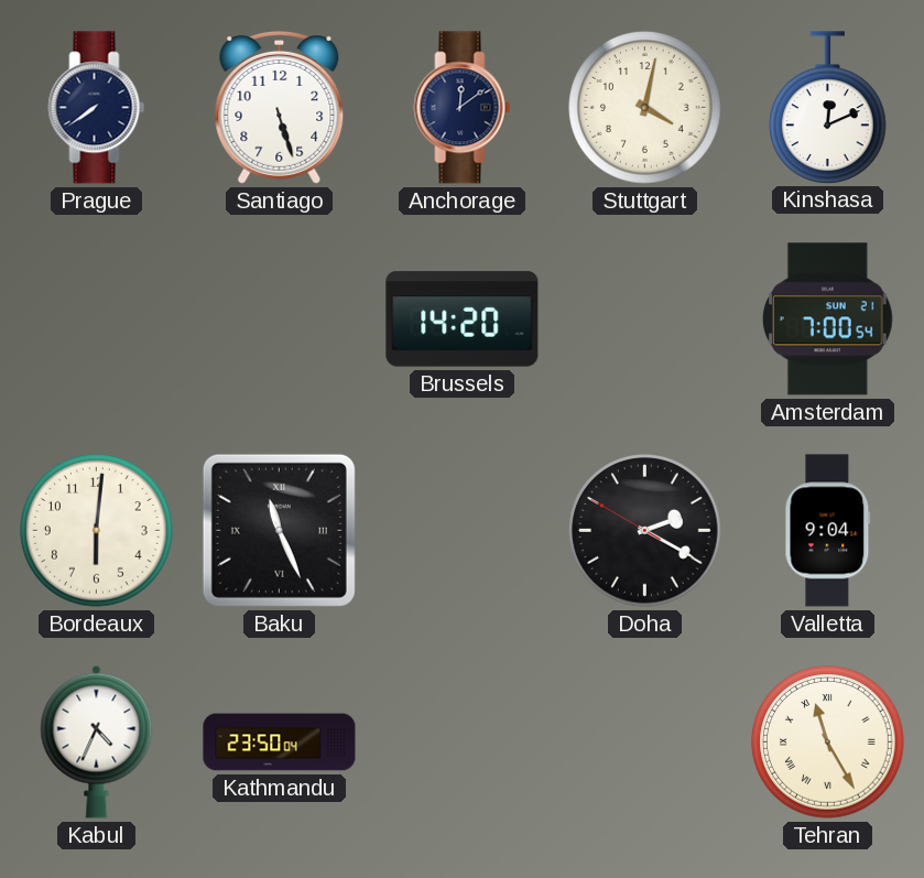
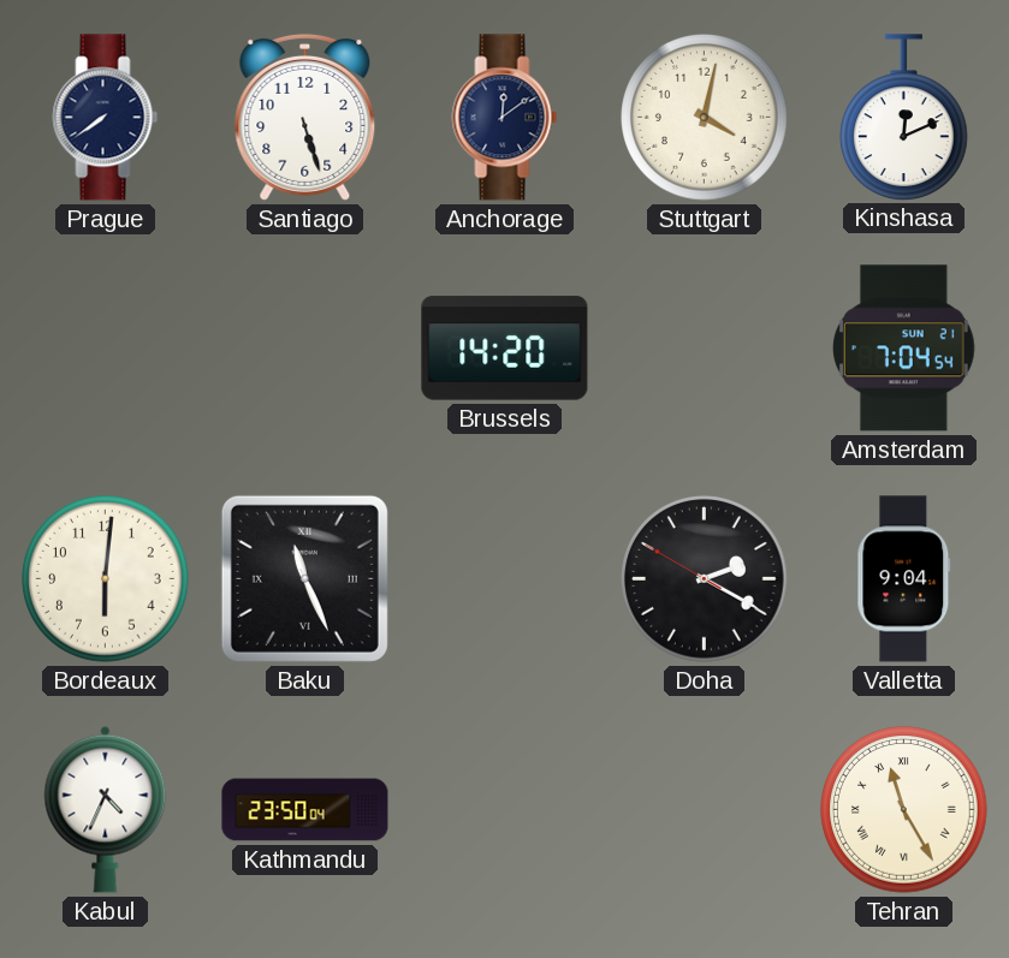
Amsterdam: 7:00 -> 7:04 (903, 349)
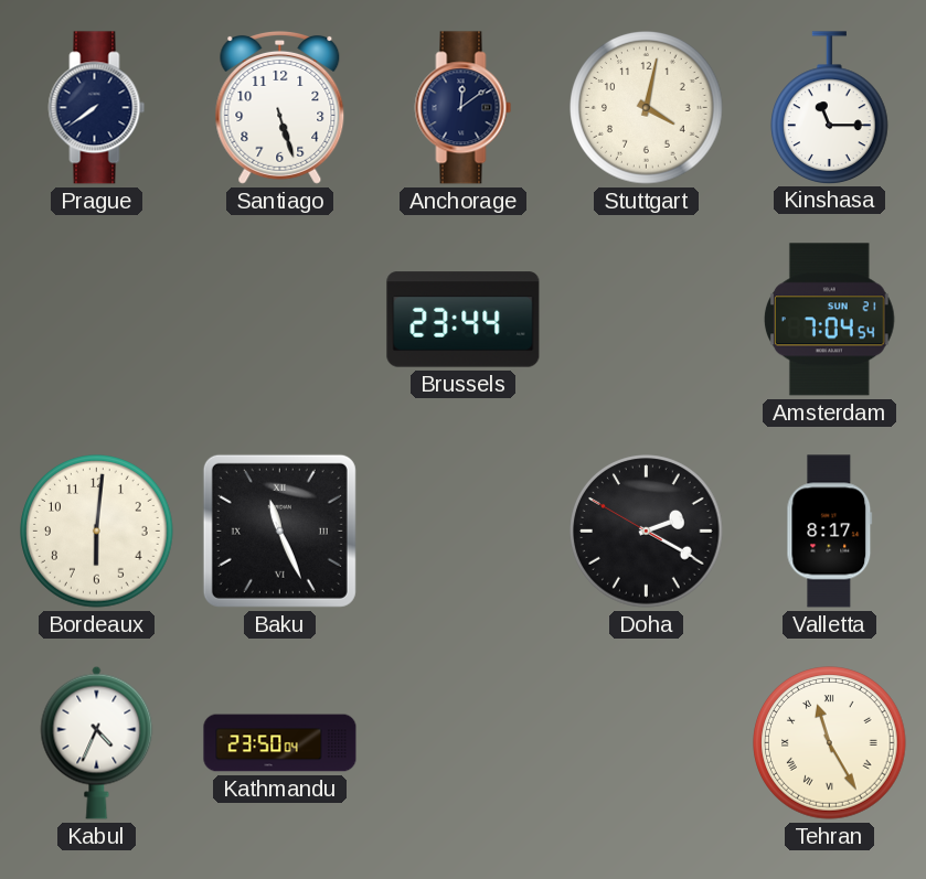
Kinshasa: 12:11 -> 11:15 (830, 107)
Brussels: 14:20 -> 23:44 (464, 320)
Valletta: 9:04 -> 8:17 (830, 532)
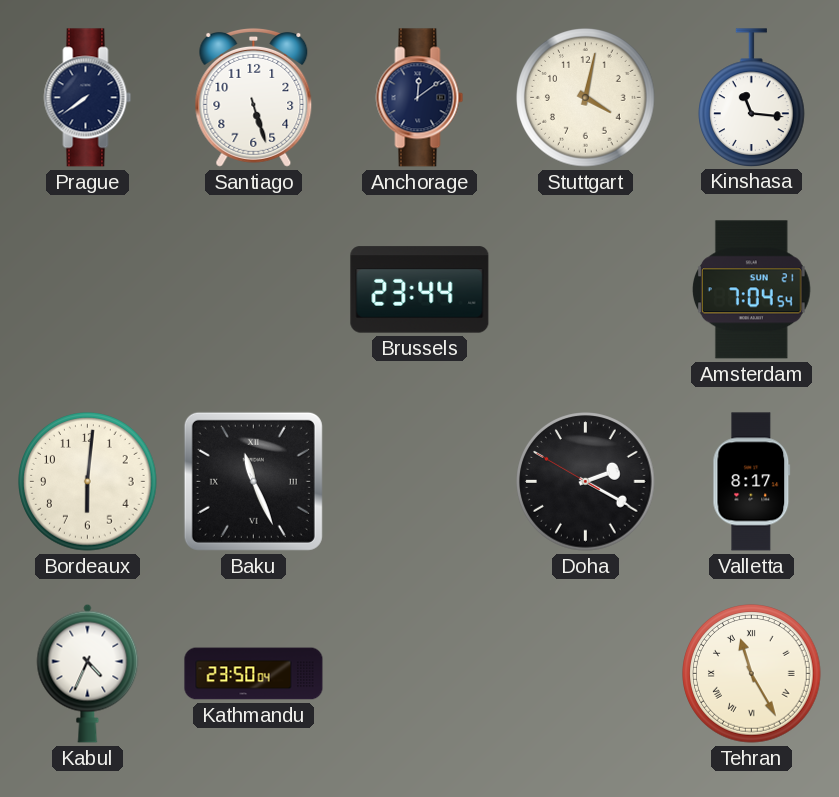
Kinshasa: 11:15 -> 11:16 (752, 97)
